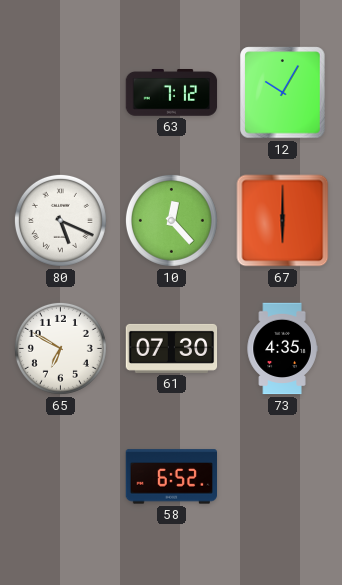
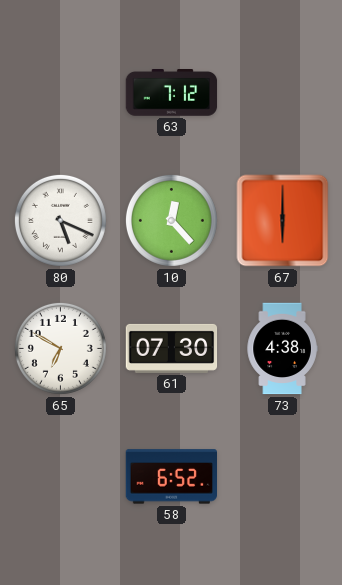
12: 10:05 -> none (283, 93)
73: 4:35 -> 4:38 (282, 349)
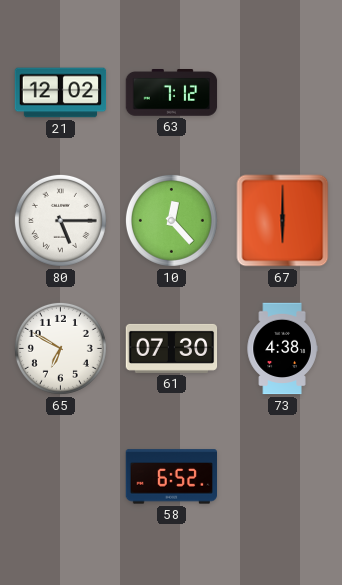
21: none -> 12:02 (61, 93)
80: 5:19 -> 5:15 (60, 220)
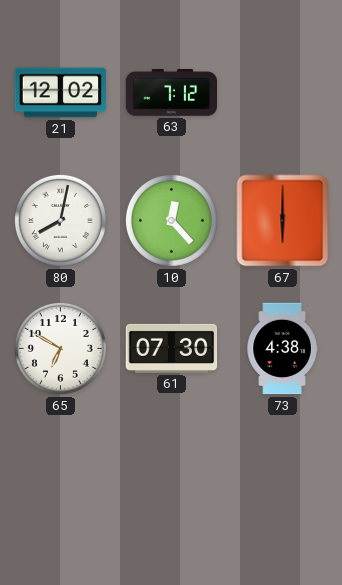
80: 5:15 -> 8:02 (60, 220)
58: 6:52 -> none (171, 477)
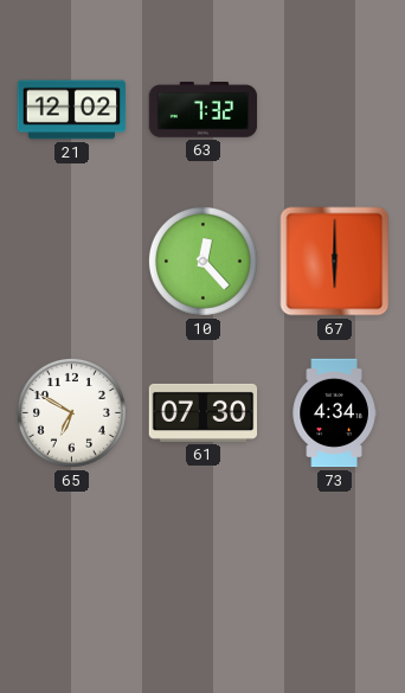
63: 7:12 -> 7:32 (204, 110)
80: 8:02 -> none (60, 220)
73: 4:38 -> 4:34 (334, 413)
